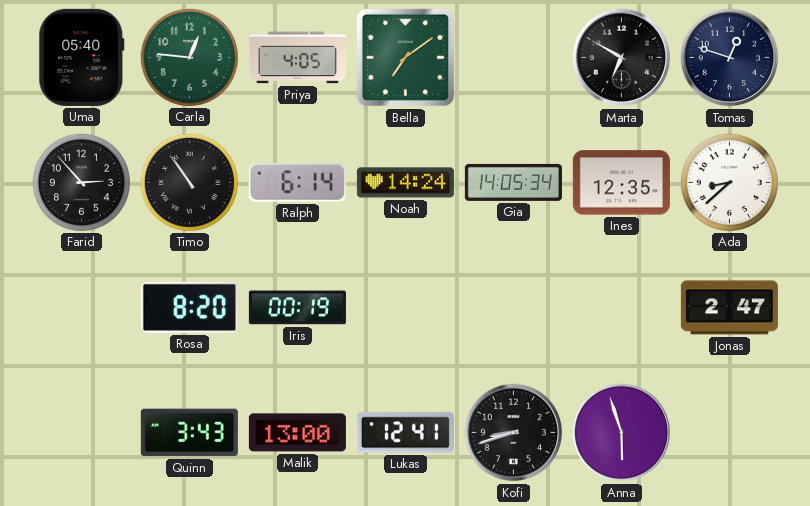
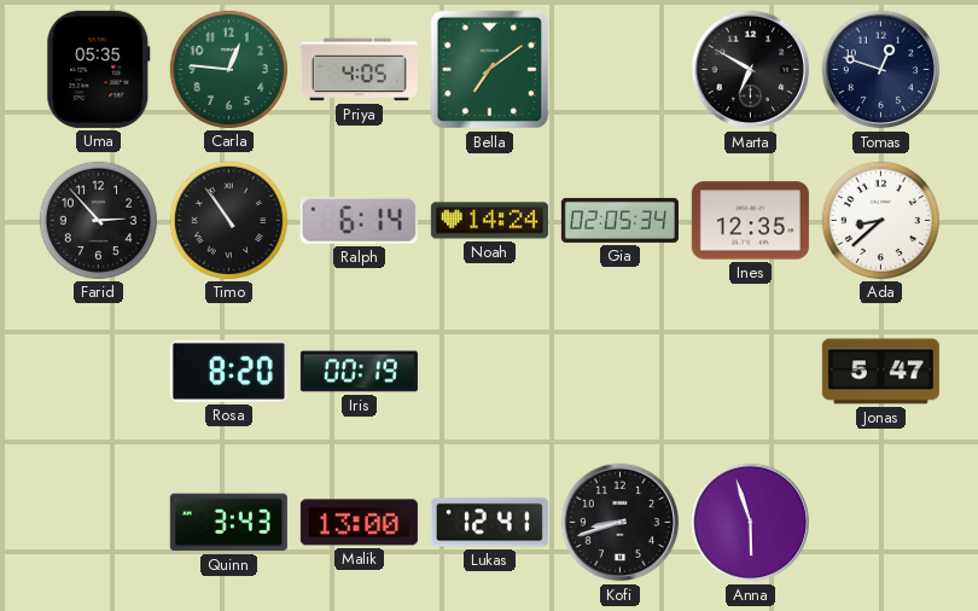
Uma: 05:40 -> 05:35 (99, 69)
Gia: 14:05 -> 02:05 (619, 220)
Jonas: 2:47 -> 5:47 (880, 372)
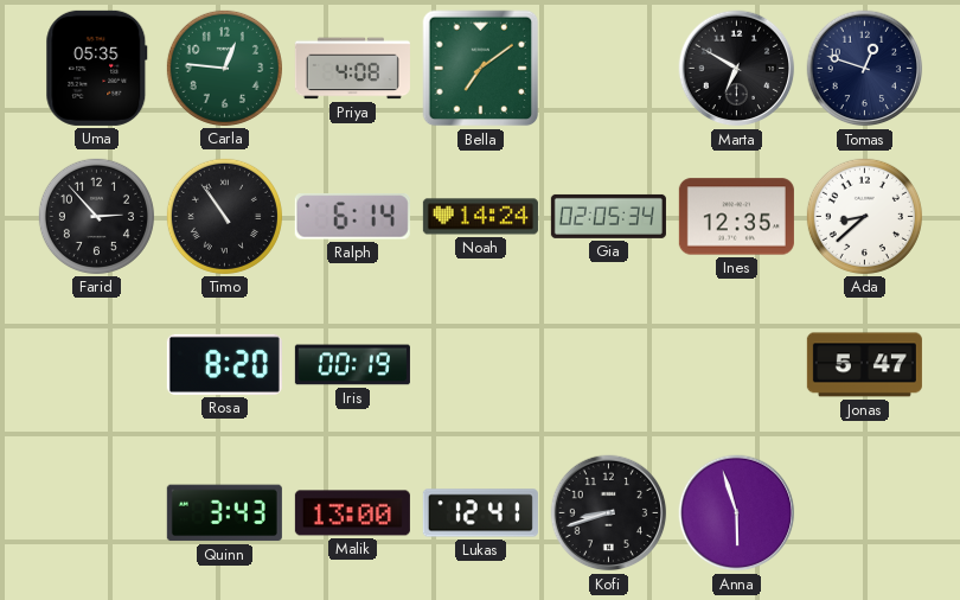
Priya: 4:05 -> 4:08 (352, 69)
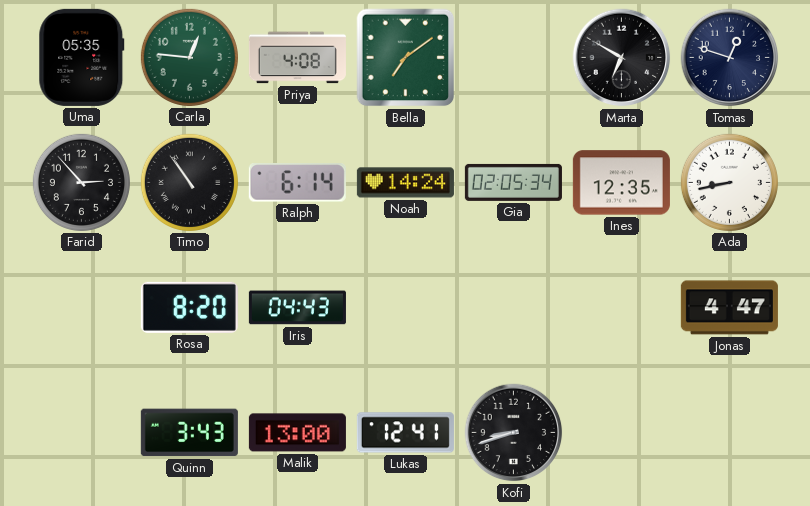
Ada: 8:38 -> 8:43 (729, 182)
Iris: 00:19 -> 04:43 (297, 308)
Jonas: 5:47 -> 4:47 (729, 308)
Anna: 5:57 -> none (737, 513)
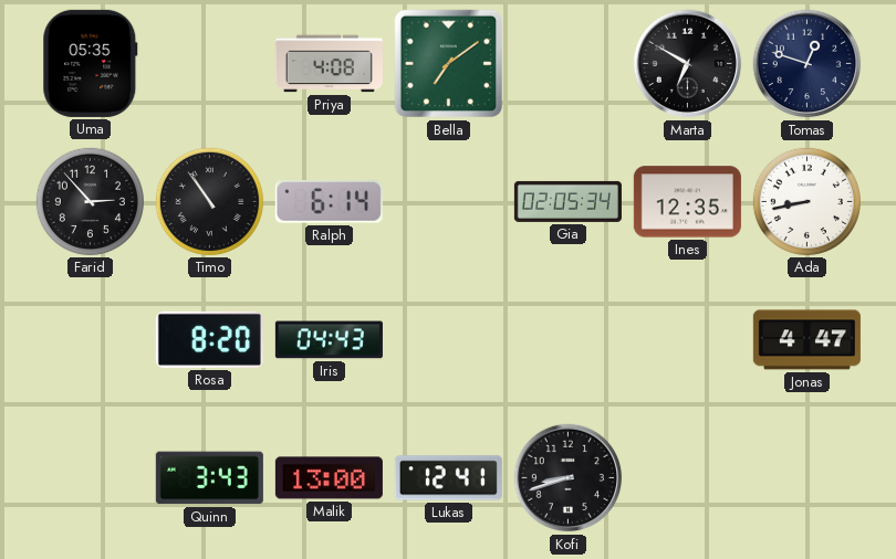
Carla: 12:46 -> none (189, 57)
Noah: 14:24 -> none (405, 183)
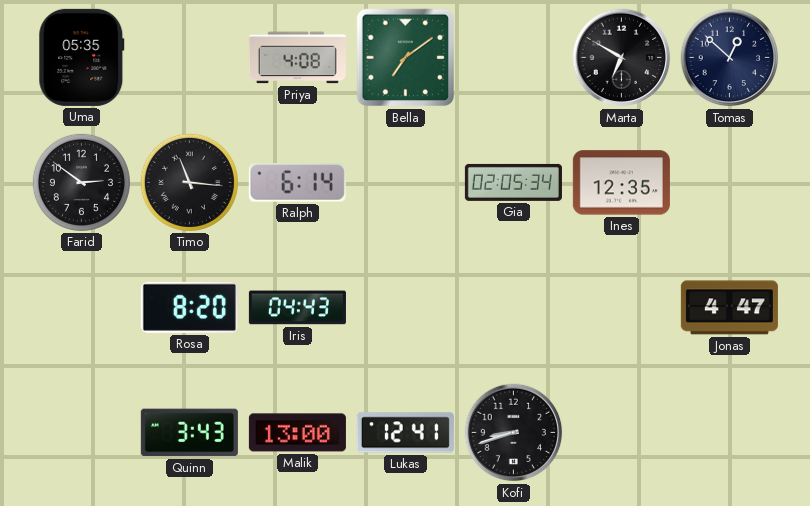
Tomas: 12:48 -> 12:52 (730, 58)
Farid: 2:53 -> 2:51 (81, 182)
Timo: 10:54 -> 11:16 (189, 182)
Ada: 8:43 -> none (806, 201)
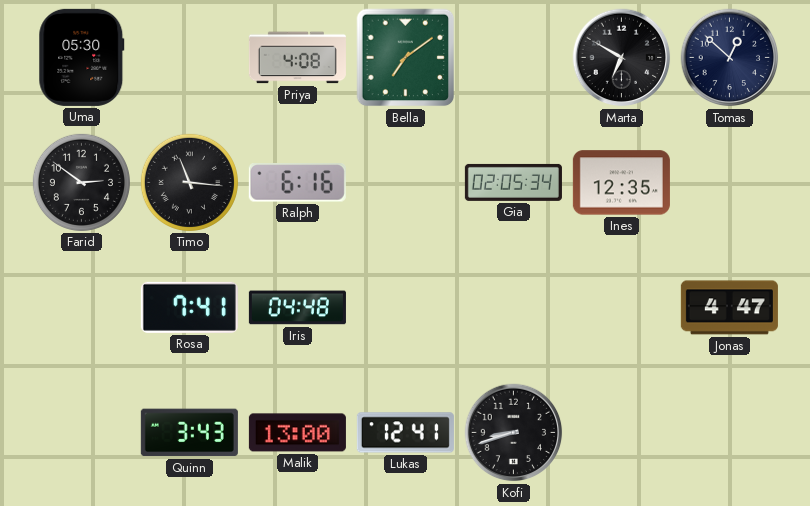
Uma: 05:35 -> 05:30 (82, 57)
Ralph: 6:14 -> 6:16 (297, 183)
Rosa: 8:20 -> 7:41 (189, 307)
Iris: 04:43 -> 04:48 (297, 308)
